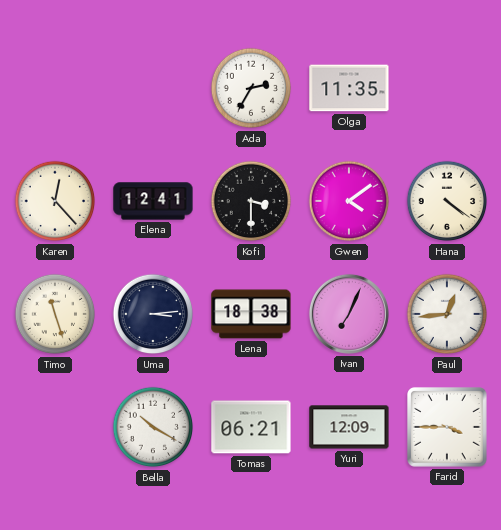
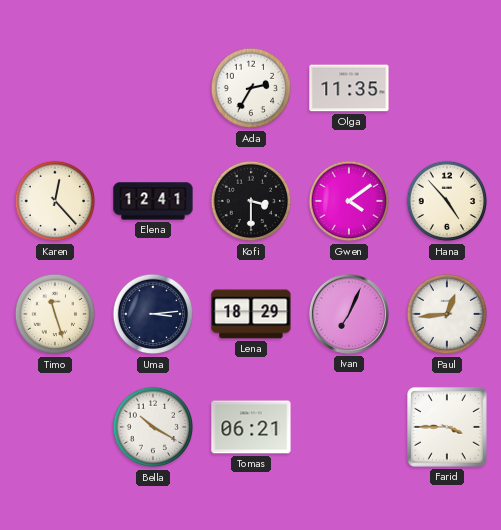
Hana: 4:21 -> 4:53 (447, 201)
Lena: 18:38 -> 18:29 (251, 314)
Yuri: 12:09 -> none (349, 427)
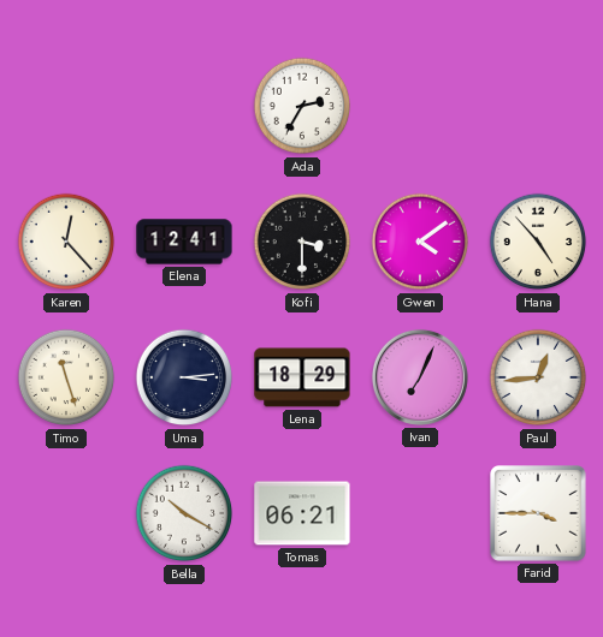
Olga: 11:35 -> none (349, 88)
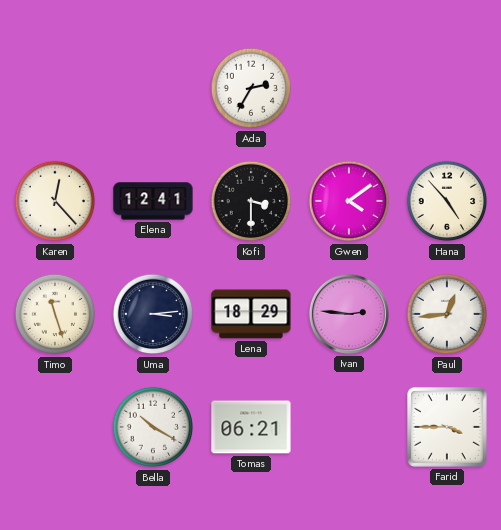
Ivan: 7:04 -> 2:46 (349, 314)
